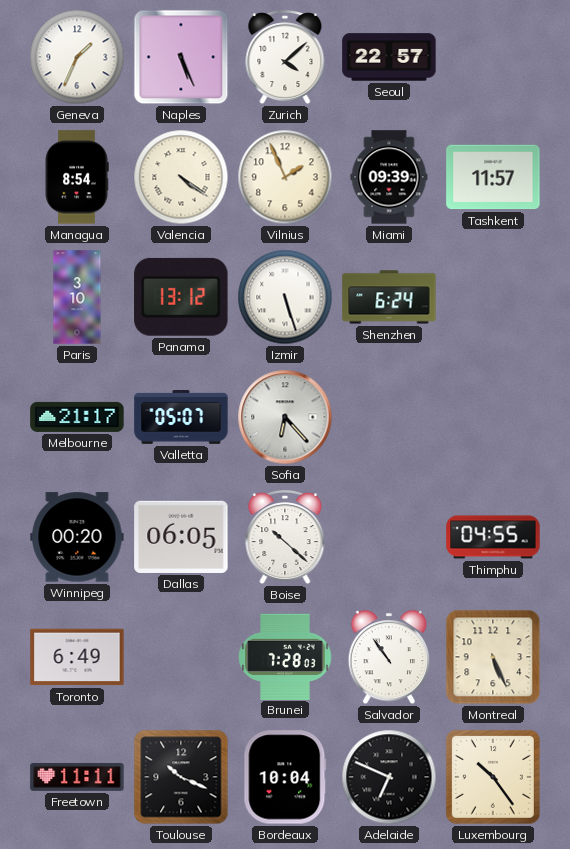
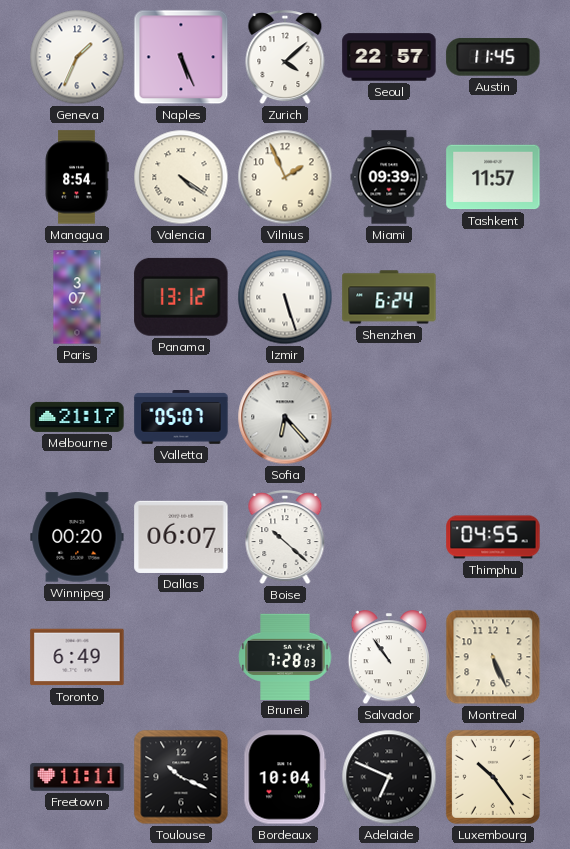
Austin: none -> 11:45 (493, 57)
Paris: 3:10 -> 3:07 (77, 297)
Dallas: 06:05 -> 06:07 (181, 537)
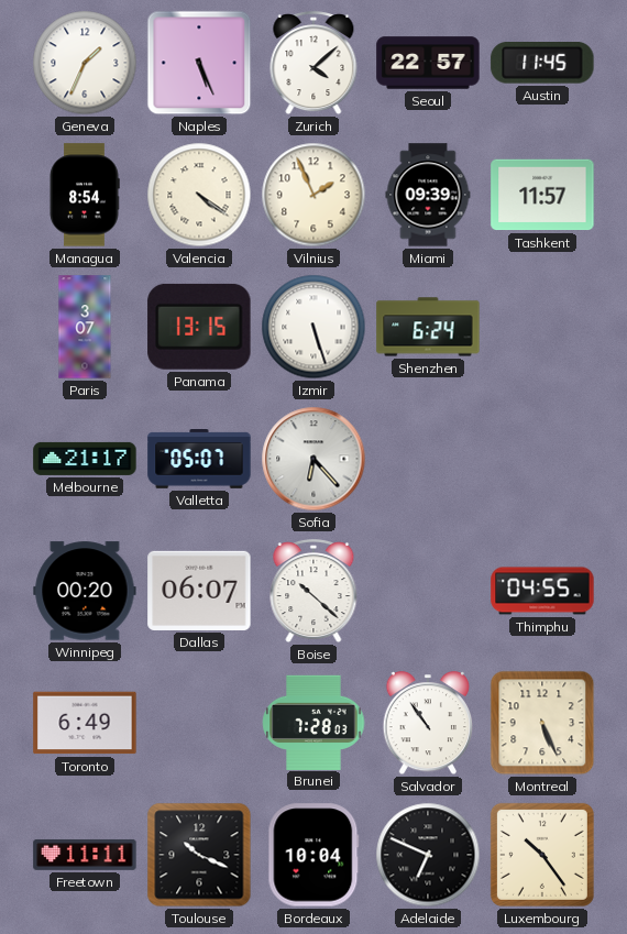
Panama: 13:12 -> 13:15 (199, 327)
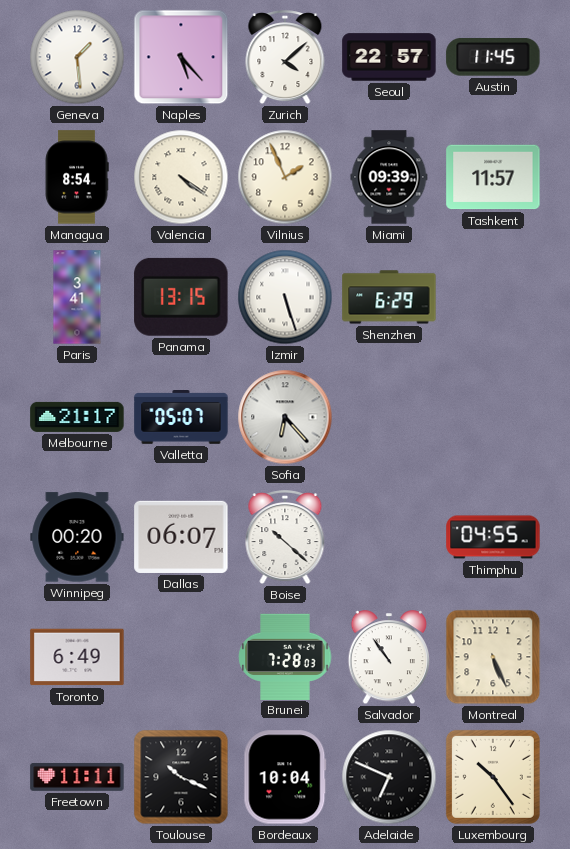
Geneva: 1:34 -> 1:29 (77, 57)
Naples: 5:26 -> 5:23 (181, 57)
Paris: 3:07 -> 3:41 (77, 297)
Shenzhen: 6:24 -> 6:29 (389, 297)
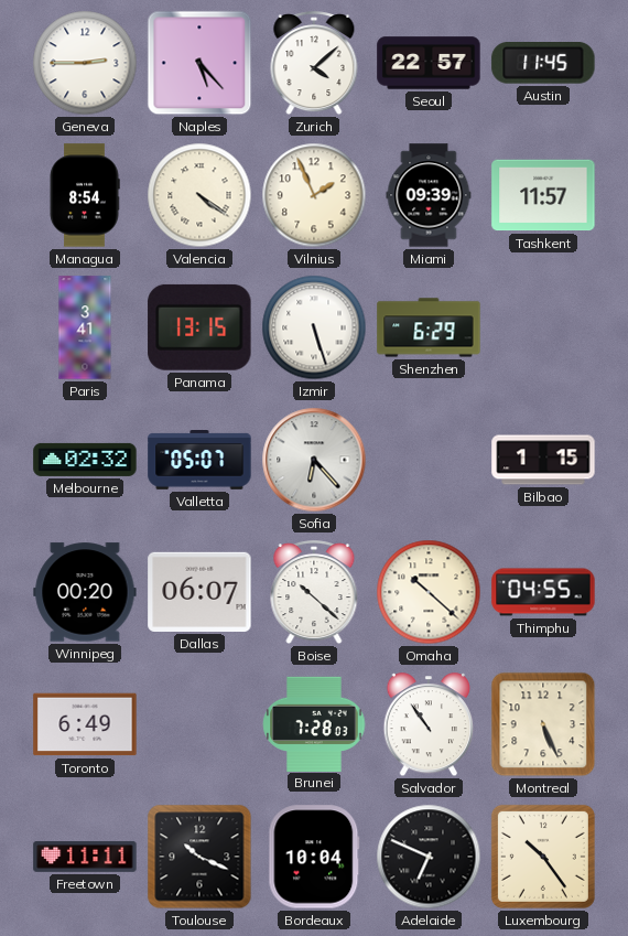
Geneva: 1:29 -> 2:45 (85, 63)
Melbourne: 21:17 -> 02:32 (85, 460)
Bilbao: none -> 1:15 (543, 460)
Omaha: none -> 10:22 (429, 592)
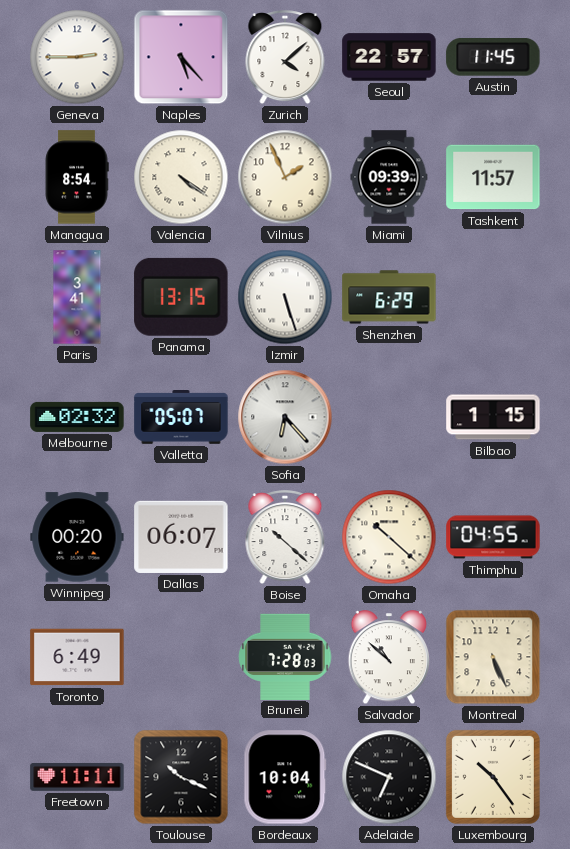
Salvador: 10:54 -> 10:52 (389, 658)
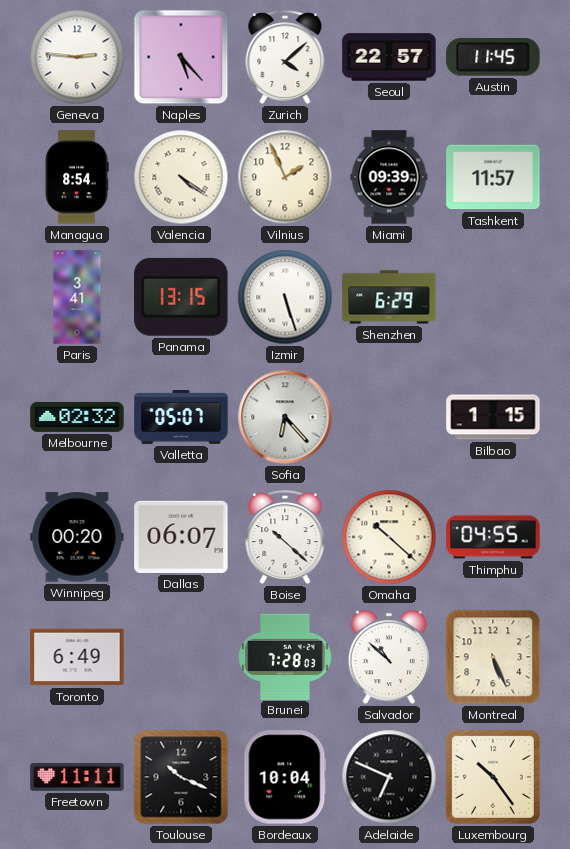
Geneva: 2:45 -> 2:46 (77, 57)
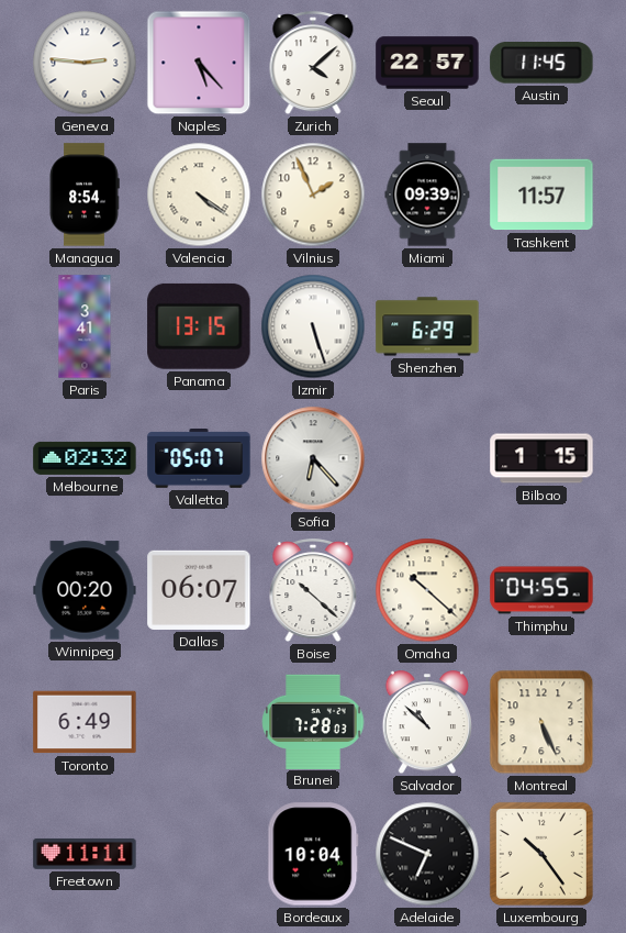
Toulouse: 10:19 -> none (181, 777)
